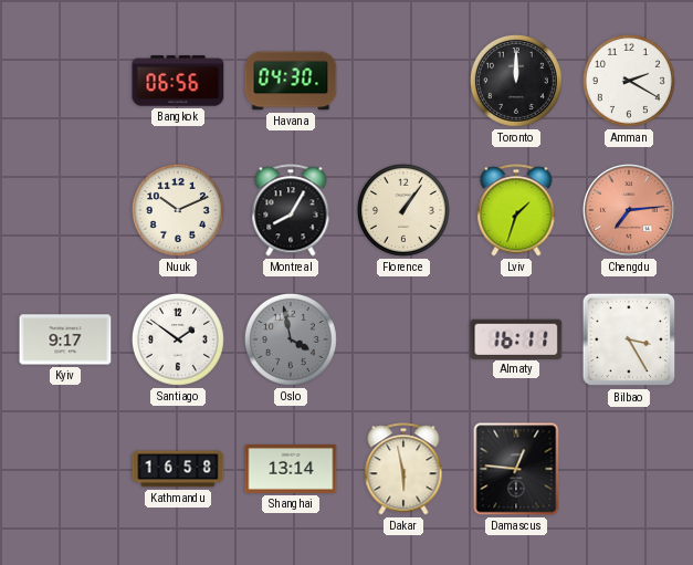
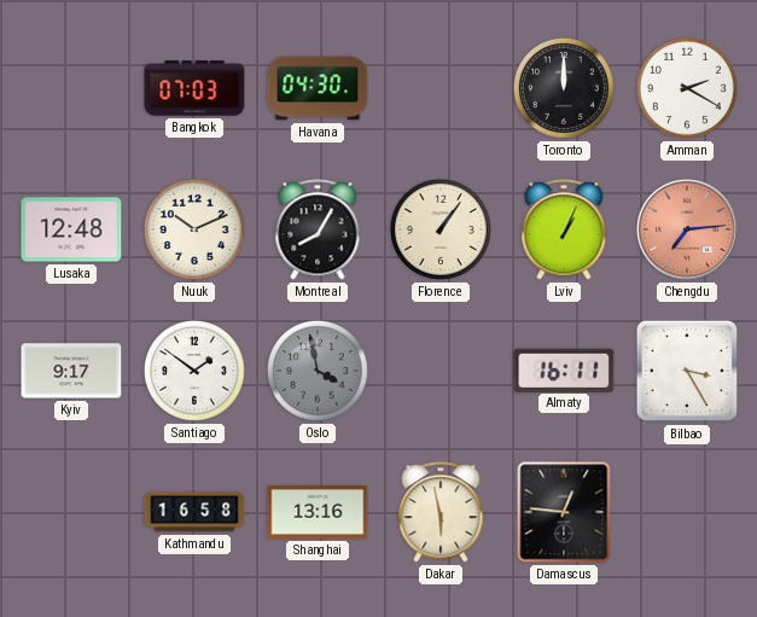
Bangkok: 06:56 -> 07:03 (194, 88)
Lusaka: none -> 12:48 (71, 229)
Lviv: 1:33 -> 1:04 (564, 229)
Shanghai: 13:14 -> 13:16 (318, 513)
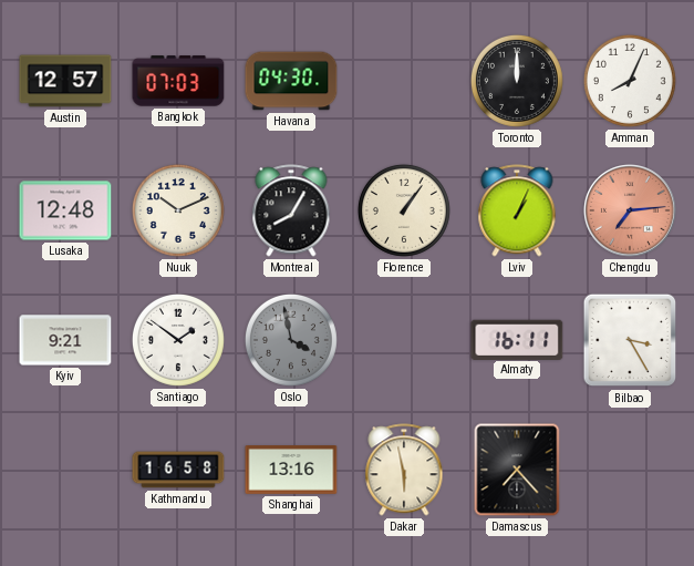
Austin: none -> 12:57 (65, 81)
Amman: 2:20 -> 8:04 (630, 81)
Kyiv: 9:17 -> 9:21 (65, 340)
Damascus: 12:46 -> 7:23 (517, 470)
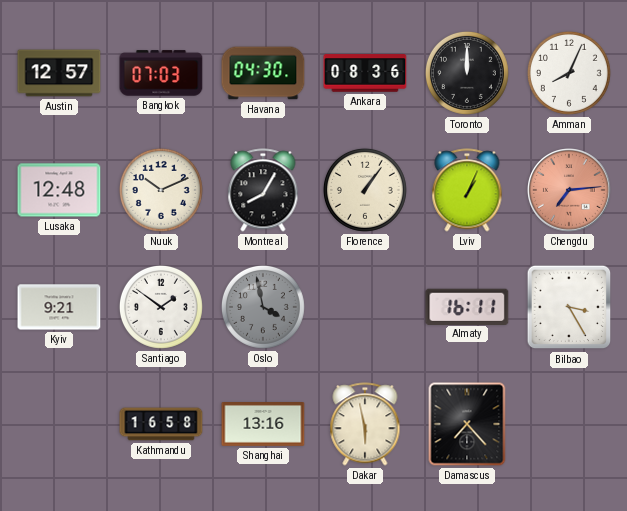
Ankara: none -> 08:36 (365, 73)
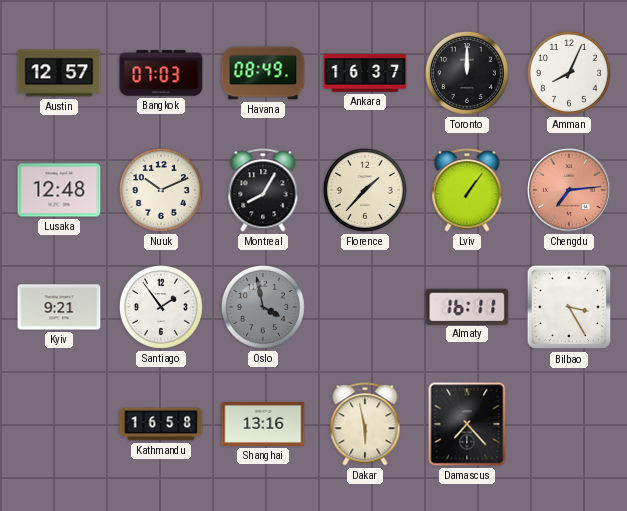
Havana: 04:30 -> 08:49 (263, 73)
Ankara: 08:36 -> 16:37 (365, 73)
Florence: 1:06 -> 1:37 (365, 190)
Lviv: 1:04 -> 1:06 (467, 190)
Santiago: 1:51 -> 1:54 (161, 307)
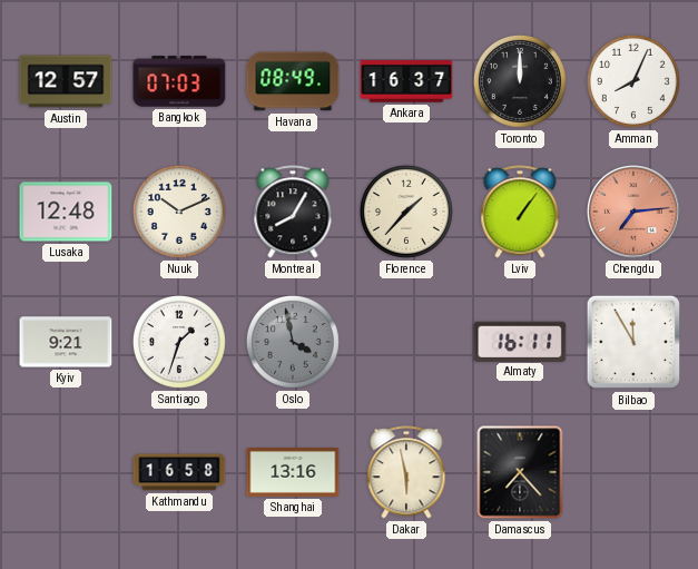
Santiago: 1:54 -> 1:33 (179, 342)
Bilbao: 3:25 -> 11:55 (633, 342)
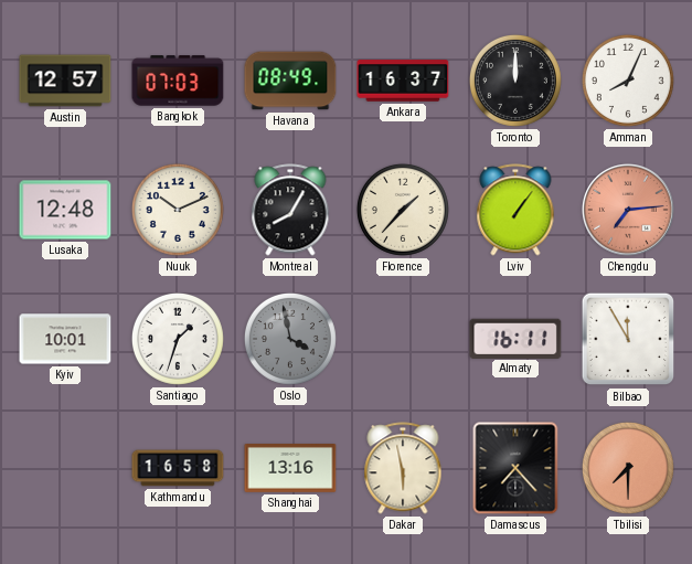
Kyiv: 9:21 -> 10:01 (65, 339)
Tbilisi: none -> 7:30 (628, 468)
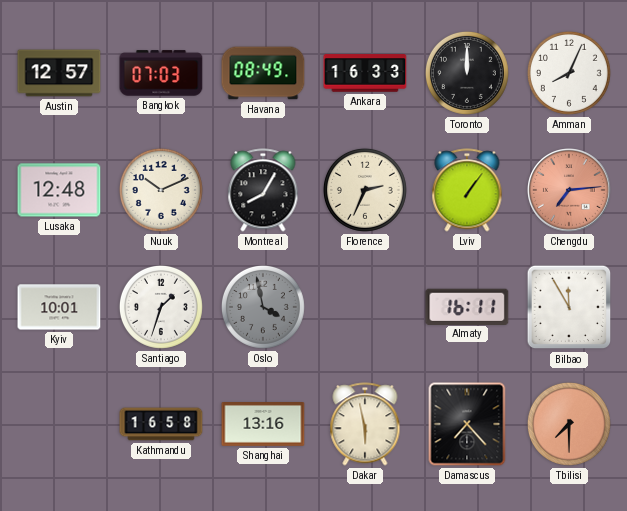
Ankara: 16:37 -> 16:33 (365, 73)
Florence: 1:37 -> 2:34 (365, 190)
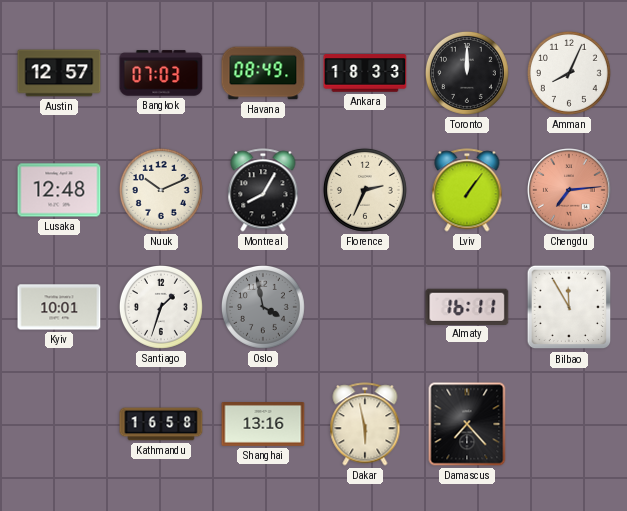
Ankara: 16:33 -> 18:33 (365, 73)
Tbilisi: 7:30 -> none (569, 424)
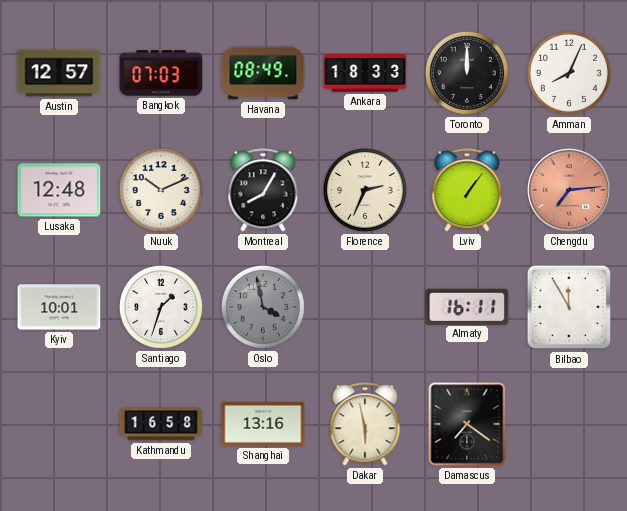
Damascus: 7:23 -> 7:21 (467, 424)
